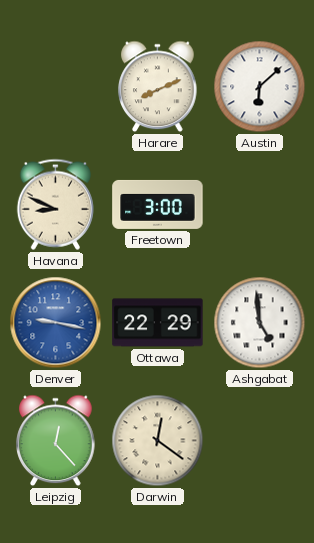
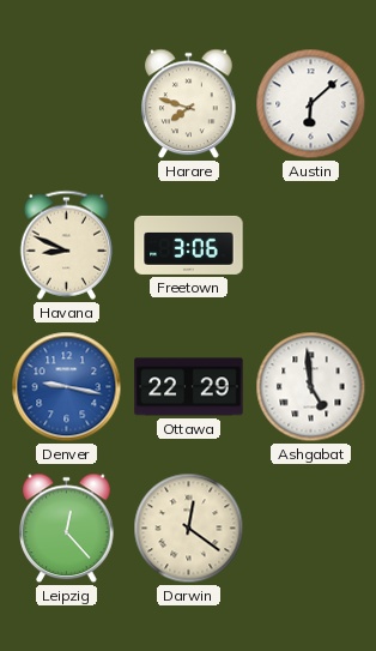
Harare: 8:11 -> 7:48 (189, 104)
Freetown: 3:00 -> 3:06 (189, 245)
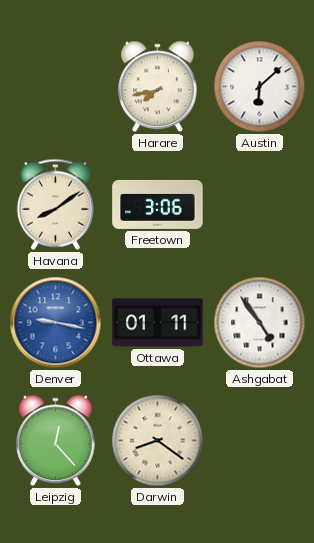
Harare: 7:48 -> 7:43 (158, 87)
Havana: 8:49 -> 8:09 (55, 204)
Ottawa: 22:29 -> 01:11 (158, 323)
Ashgabat: 4:59 -> 4:54 (260, 323)
Darwin: 12:21 -> 8:21 (158, 441)
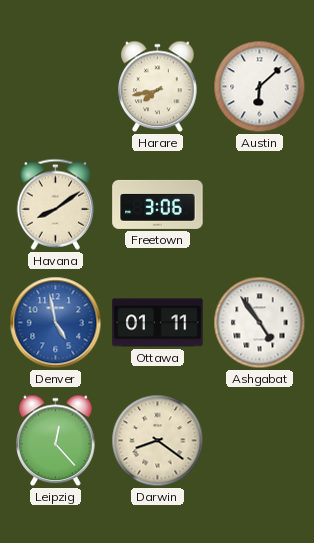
Denver: 9:17 -> 4:58 (56, 323)
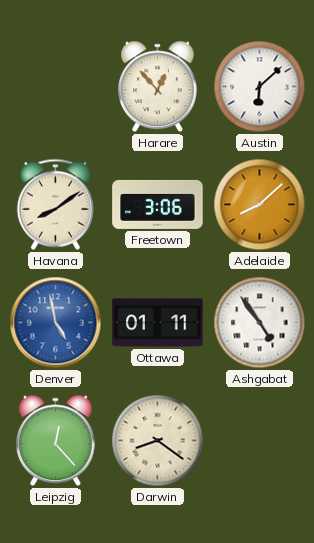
Harare: 7:43 -> 12:53 (158, 87)
Adelaide: none -> 8:08 (260, 205)
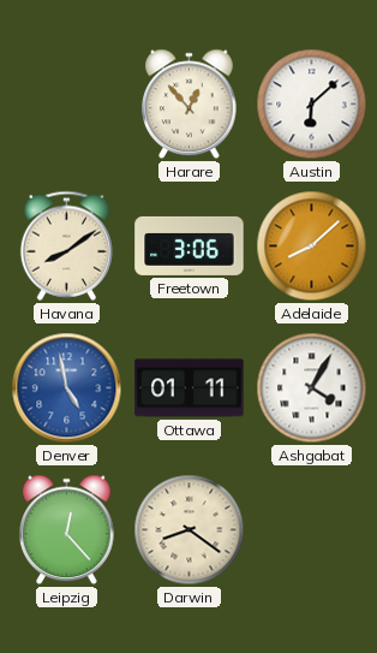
Ashgabat: 4:54 -> 4:05 (312, 388)
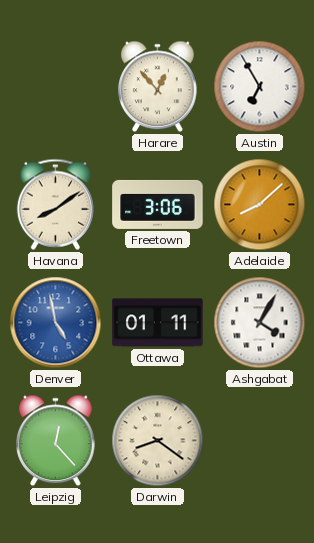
Austin: 6:08 -> 6:55 (260, 87)
